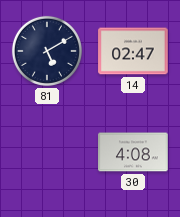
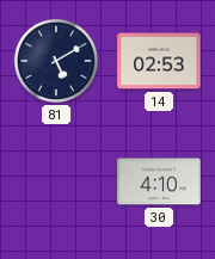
14: 02:47 -> 02:53 (159, 61)
30: 4:08 -> 4:10 (159, 181)
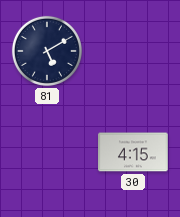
14: 02:53 -> none (159, 61)
30: 4:10 -> 4:15 (133, 152)
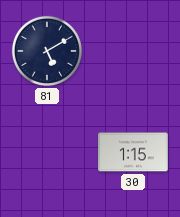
30: 4:15 -> 1:15 (133, 152)
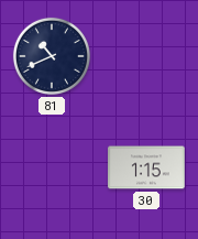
81: 5:10 -> 10:41 (52, 56)
